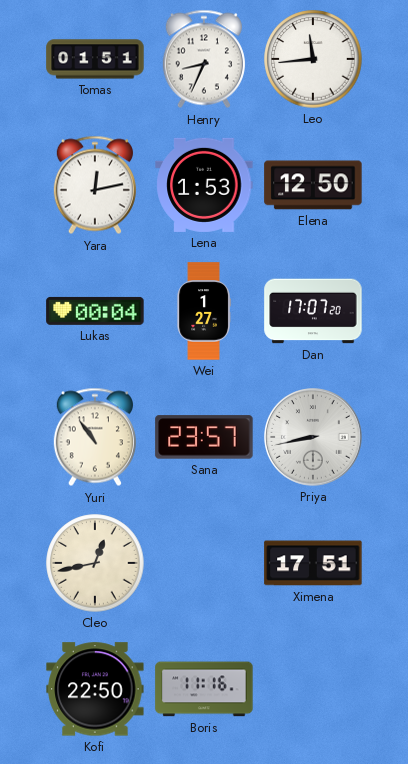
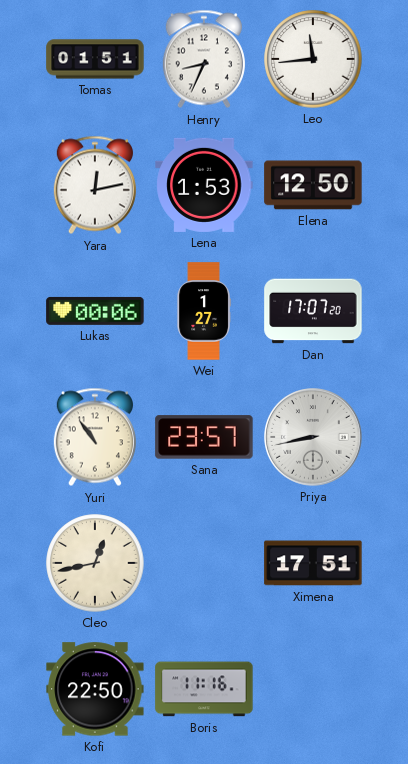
Lukas: 00:04 -> 00:06 (95, 311)
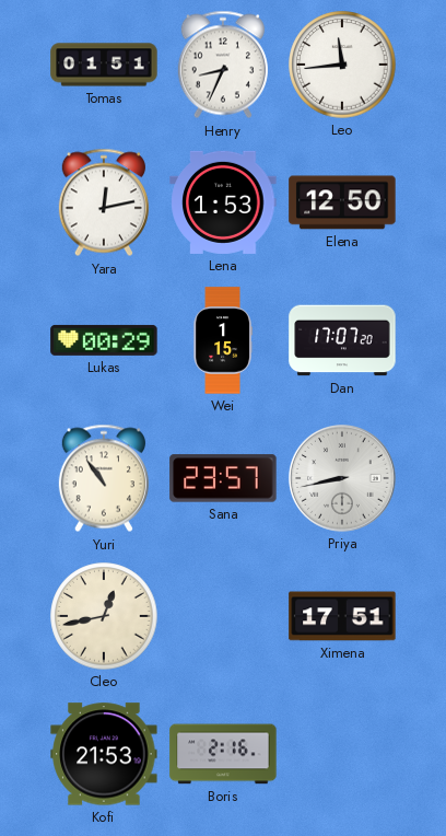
Lukas: 00:06 -> 00:29 (104, 340)
Wei: 1:27 -> 1:15 (223, 340)
Kofi: 22:50 -> 21:53 (104, 754)
Boris: 11:16 -> 2:16 (223, 754)
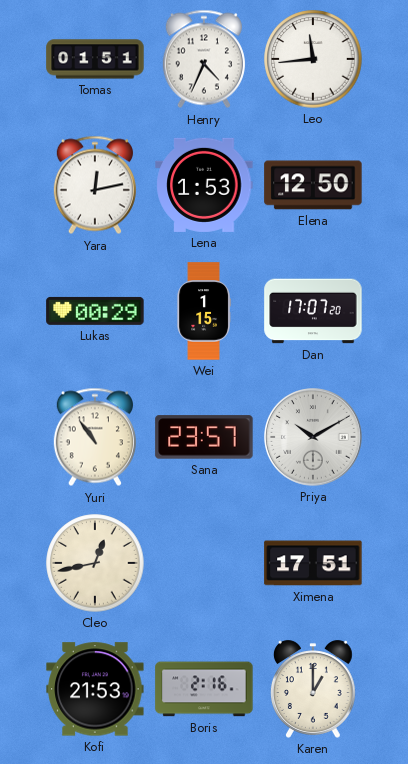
Henry: 8:34 -> 4:34 (204, 59)
Priya: 8:43 -> 10:10 (314, 438)
Karen: none -> 1:00 (313, 689)
